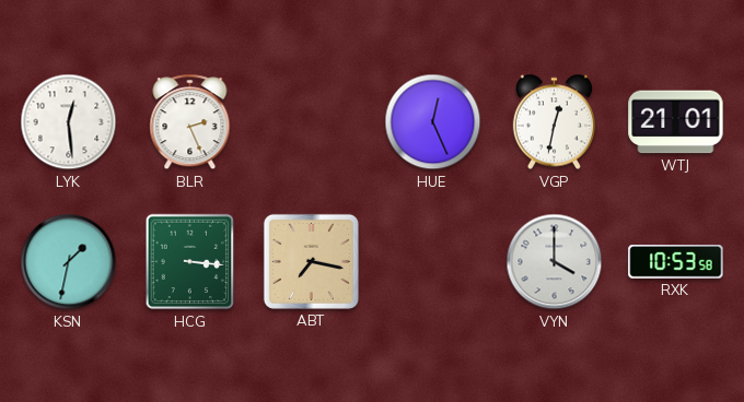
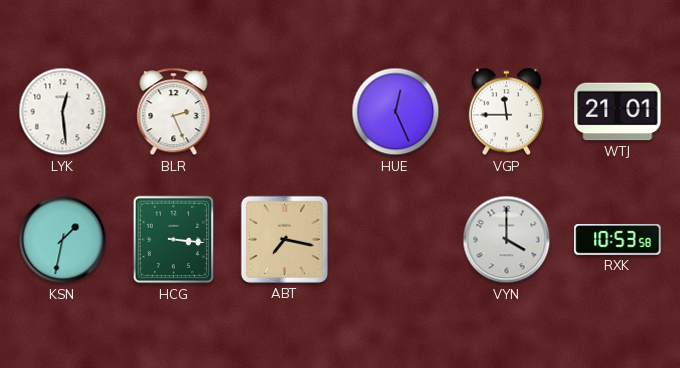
VGP: 12:32 -> 11:45 (506, 112)
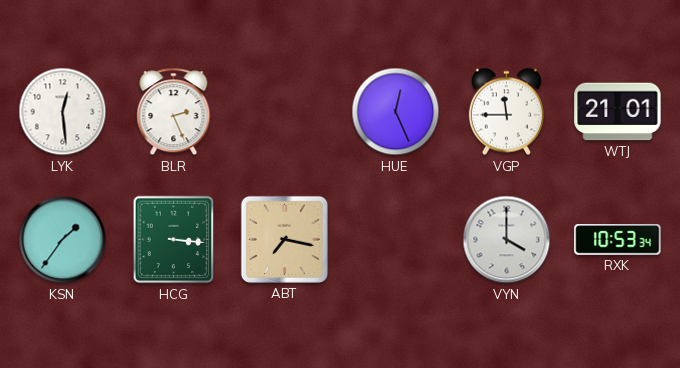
KSN: 1:32 -> 1:36 (63, 240)
RXK: 10:53:58 -> 10:53:34 (618, 240)
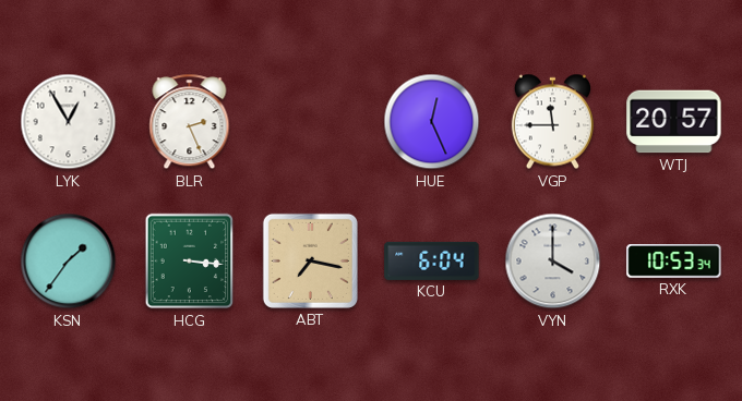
LYK: 12:29 -> 12:55 (69, 122)
WTJ: 21:01 -> 20:57 (674, 122)
KCU: none -> 6:04 (432, 260)
